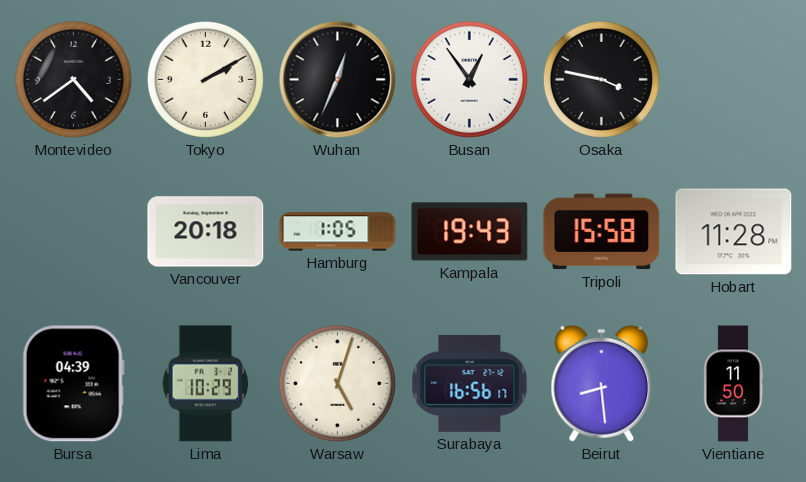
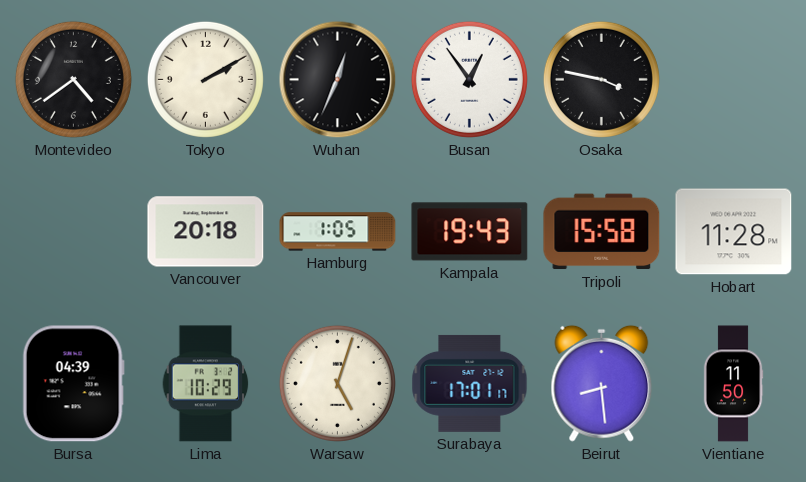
Surabaya: 16:56 -> 17:01 (470, 383)
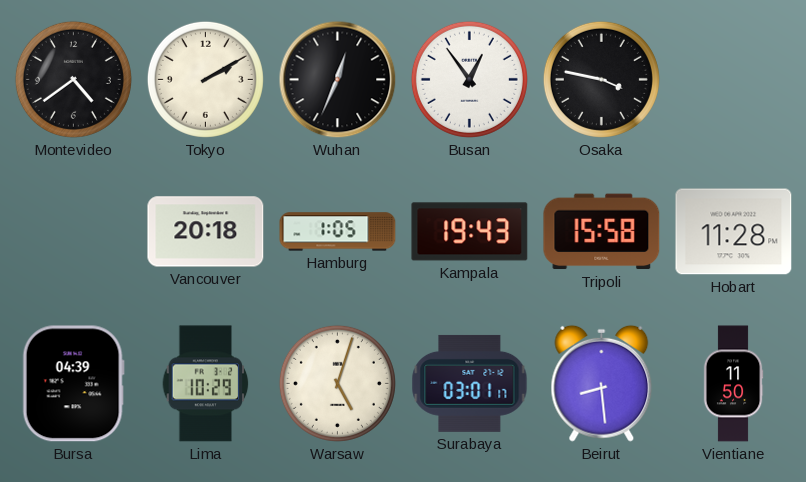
Surabaya: 17:01 -> 03:01 (470, 383)
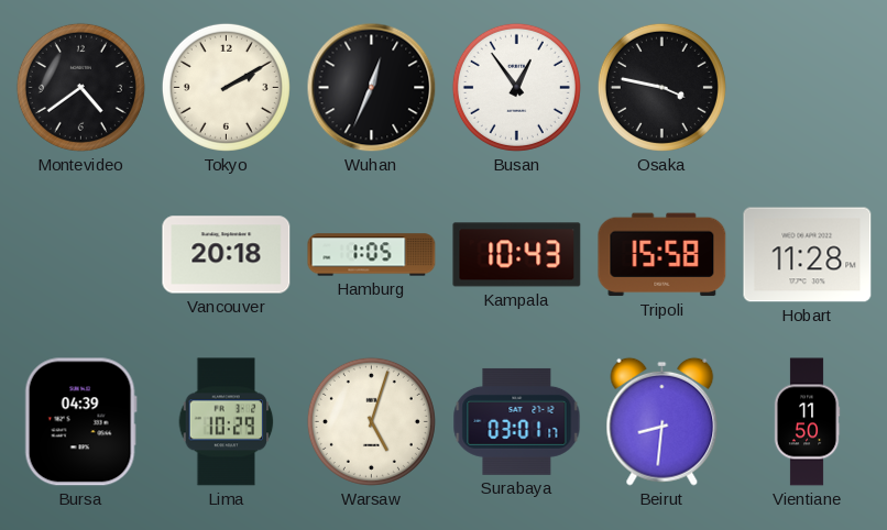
Kampala: 19:43 -> 10:43 (517, 255)
Beirut: 8:29 -> 8:31 (662, 421)
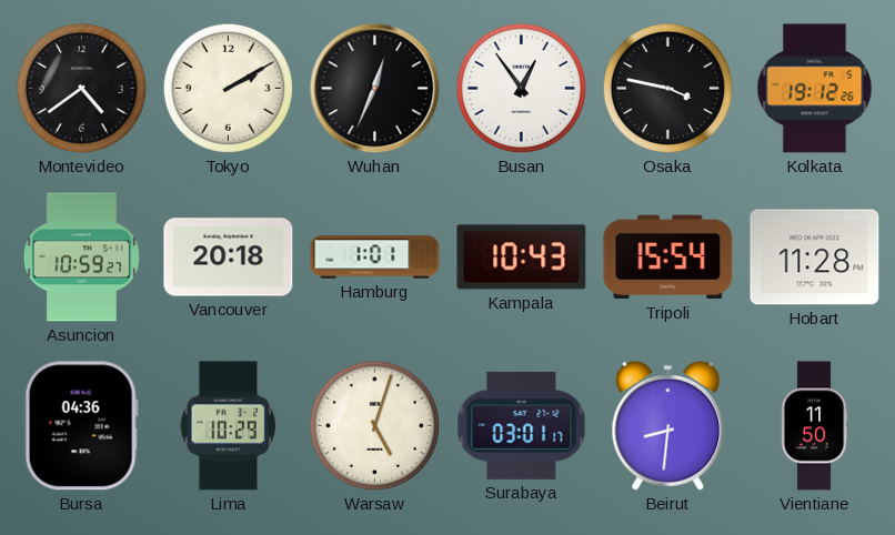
Kolkata: none -> 19:12 (815, 89)
Asuncion: none -> 10:59 (81, 258)
Hamburg: 1:05 -> 1:01 (375, 258)
Tripoli: 15:58 -> 15:54 (668, 258)
Bursa: 04:39 -> 04:36 (81, 426)
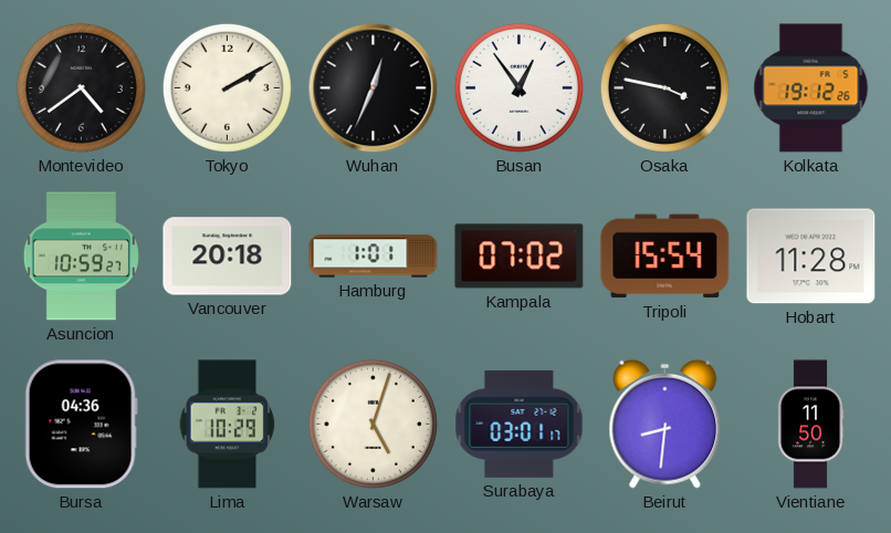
Kampala: 10:43 -> 07:02 (520, 257)
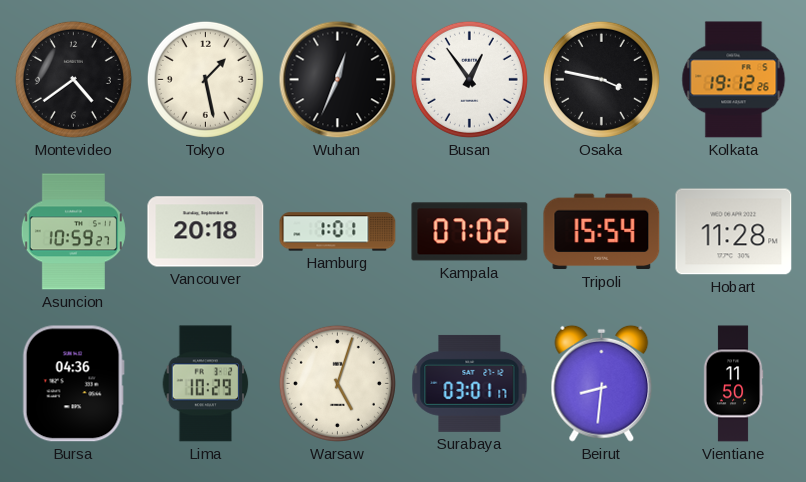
Tokyo: 2:10 -> 1:28 (205, 79)
